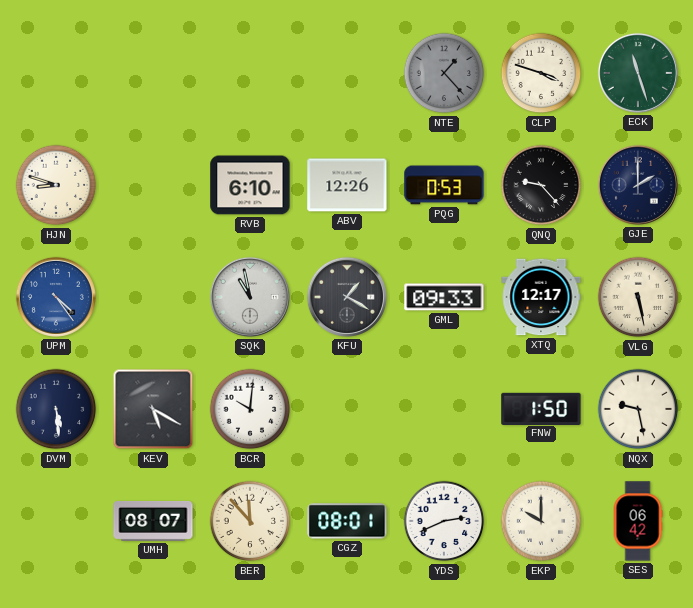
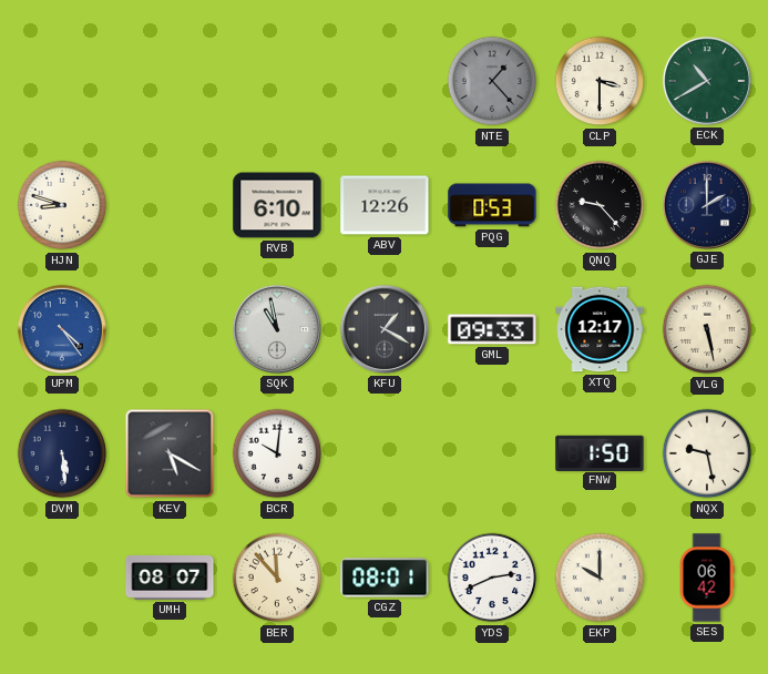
CLP: 3:48 -> 3:30 (600, 81)
ECK: 11:27 -> 10:40 (707, 81)
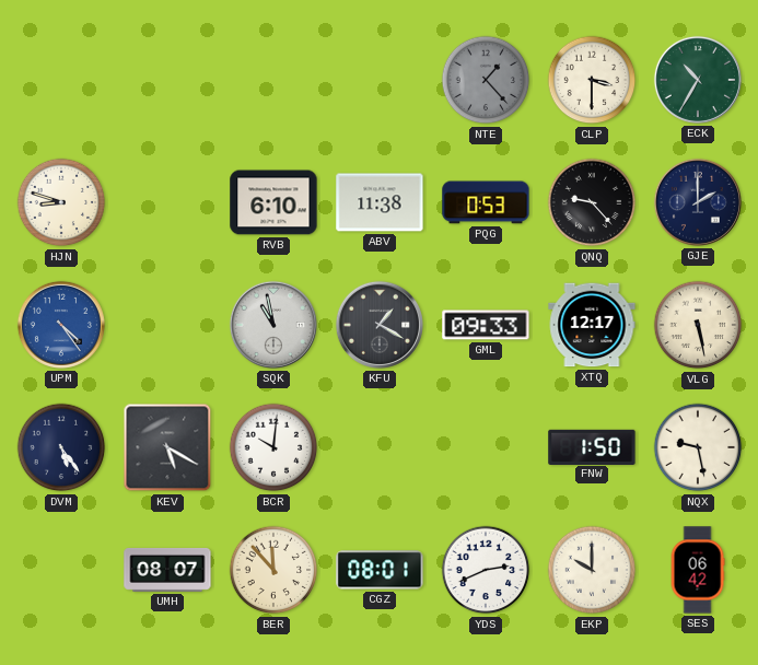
ECK: 10:40 -> 10:35 (698, 80)
ABV: 12:26 -> 11:38 (380, 202)
DVM: 5:29 -> 5:24 (61, 447)
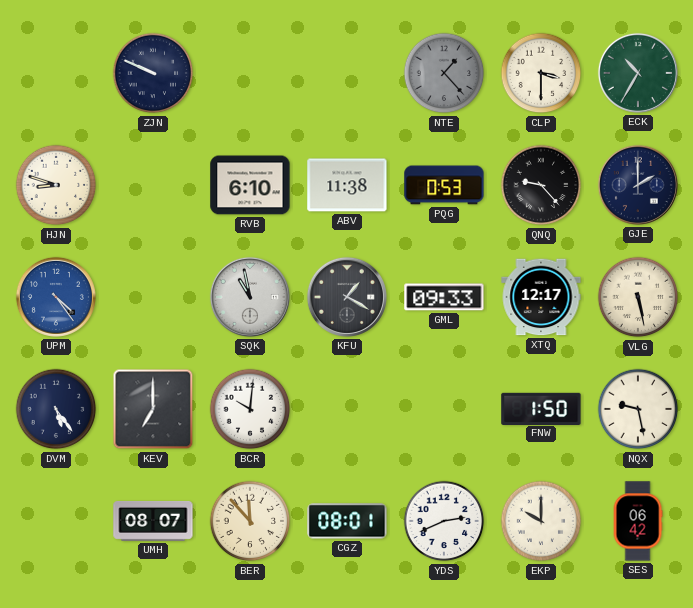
ZJN: none -> 9:49 (153, 73)
KEV: 5:20 -> 7:00 (153, 409)
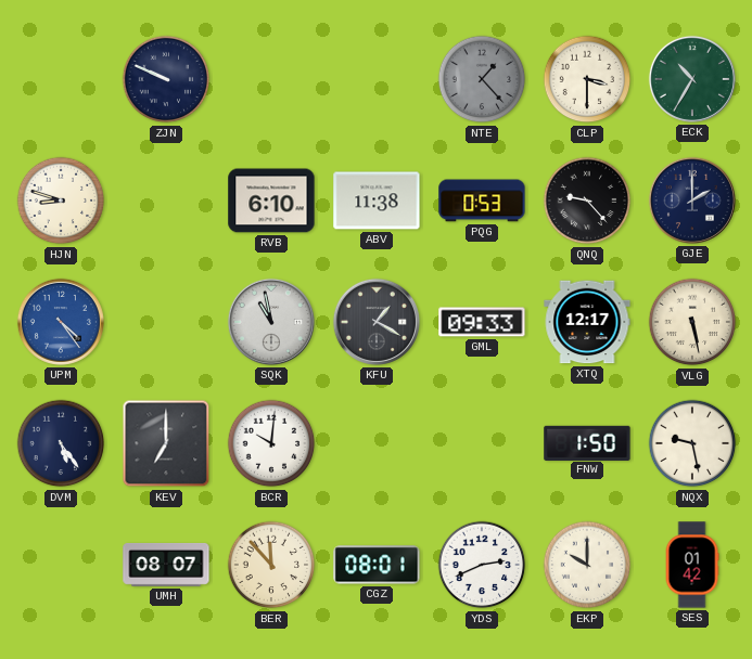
SES: 06:42 -> 01:42 (692, 565)
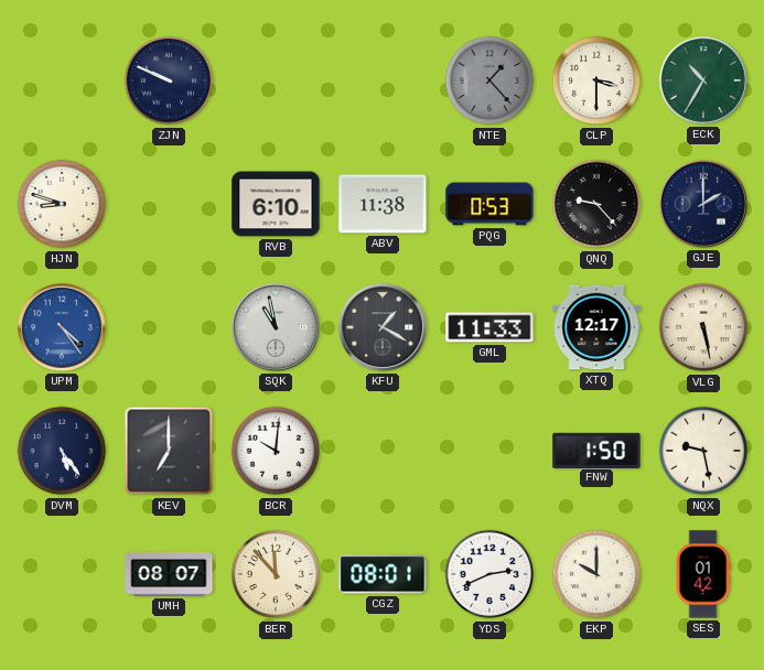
GML: 09:33 -> 11:33 (489, 327)
